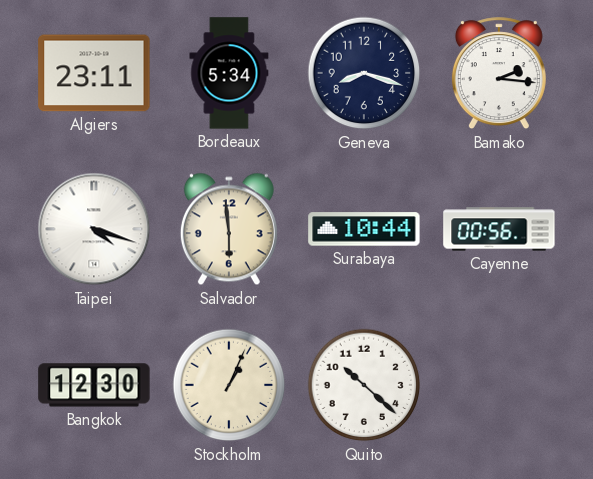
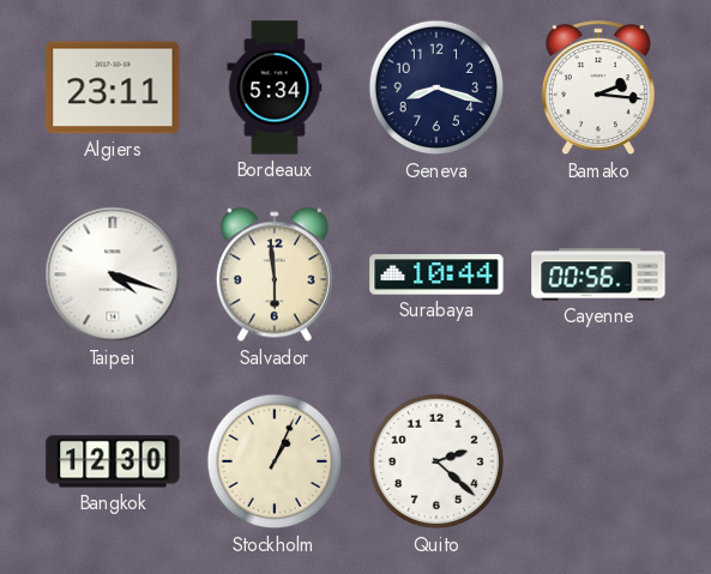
Quito: 10:22 -> 2:22 (436, 461)
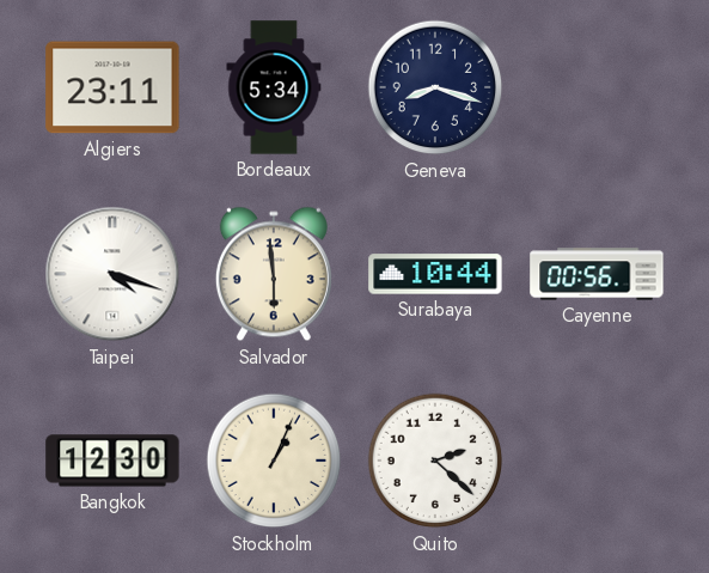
Bamako: 2:16 -> none (598, 89)
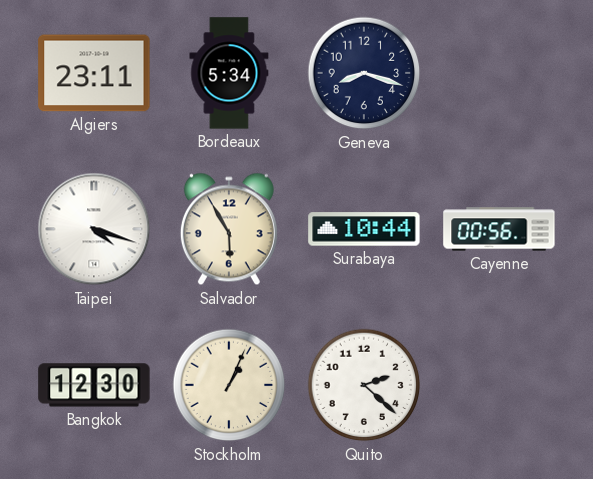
Salvador: 5:59 -> 5:55 (229, 229)
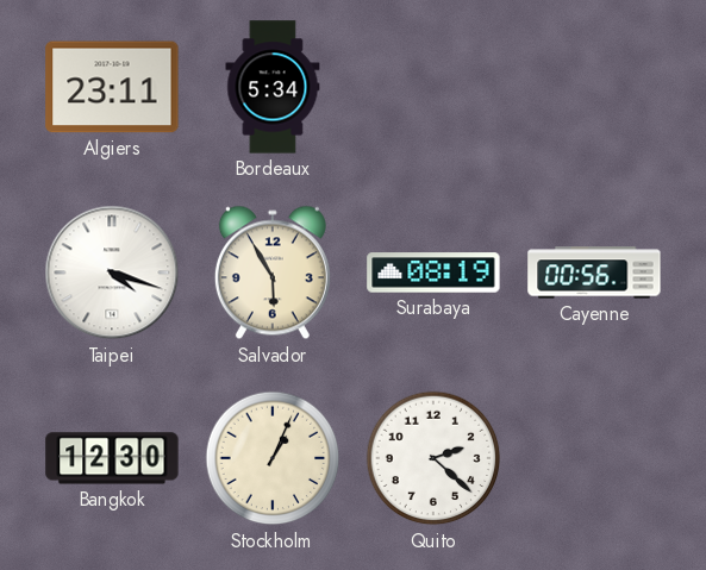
Geneva: 8:18 -> none (364, 73)
Surabaya: 10:44 -> 08:19 (433, 273)
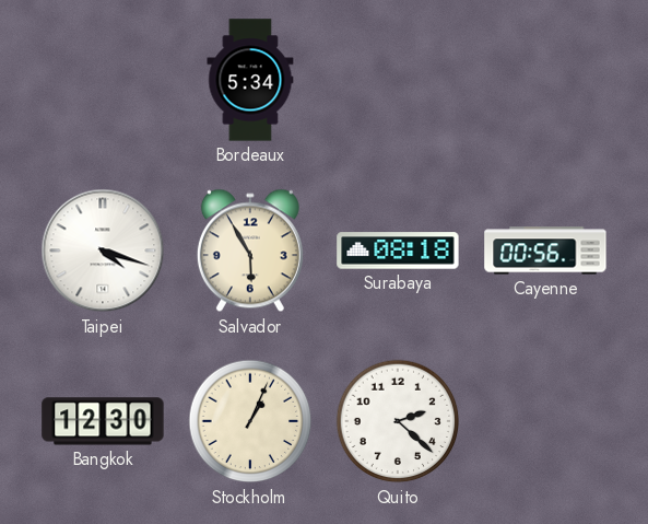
Algiers: 23:11 -> none (112, 87)
Surabaya: 08:19 -> 08:18 (398, 251)
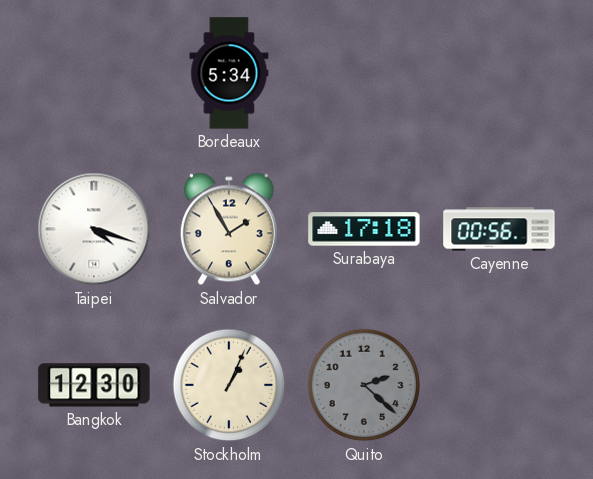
Salvador: 5:55 -> 1:55 (229, 229)
Surabaya: 08:18 -> 17:18 (364, 229)
Quito dial: white -> grey (364, 385)
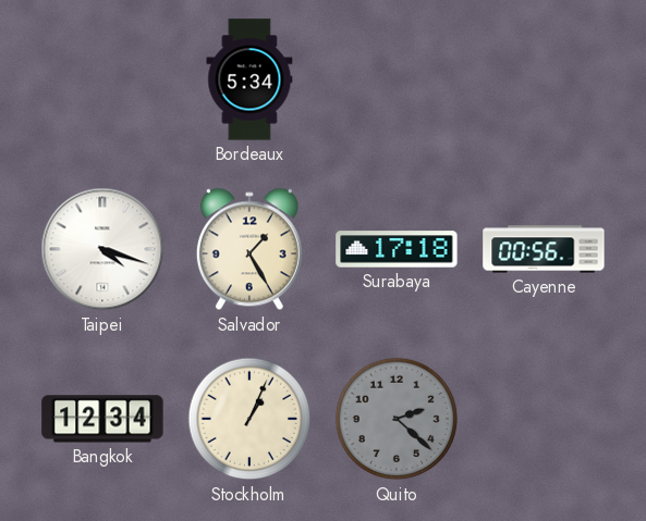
Salvador: 1:55 -> 1:25 (249, 249)
Bangkok: 12:30 -> 12:34 (102, 419)
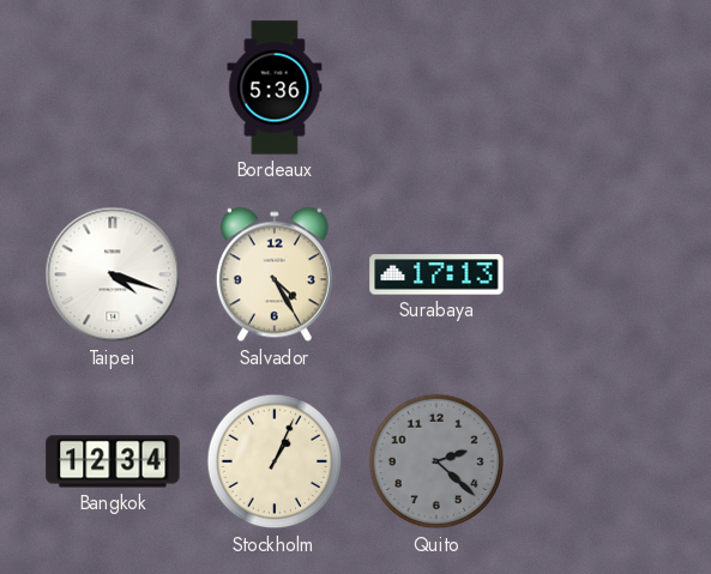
Bordeaux: 5:34 -> 5:36 (275, 87)
Salvador: 1:25 -> 4:25 (275, 274)
Surabaya: 17:18 -> 17:13 (436, 274)
Cayenne: 00:56 -> none (544, 249)
